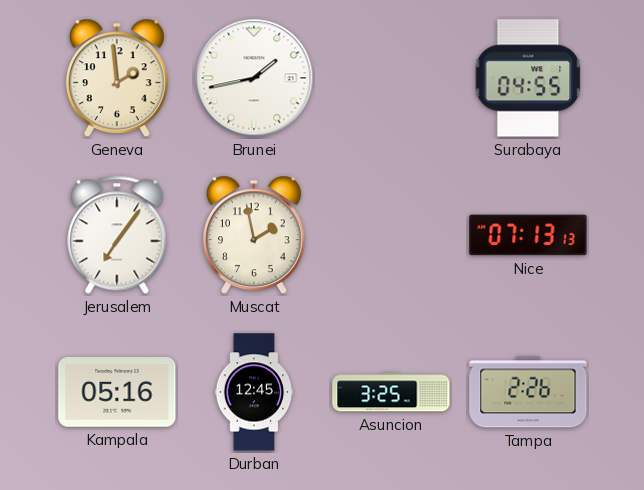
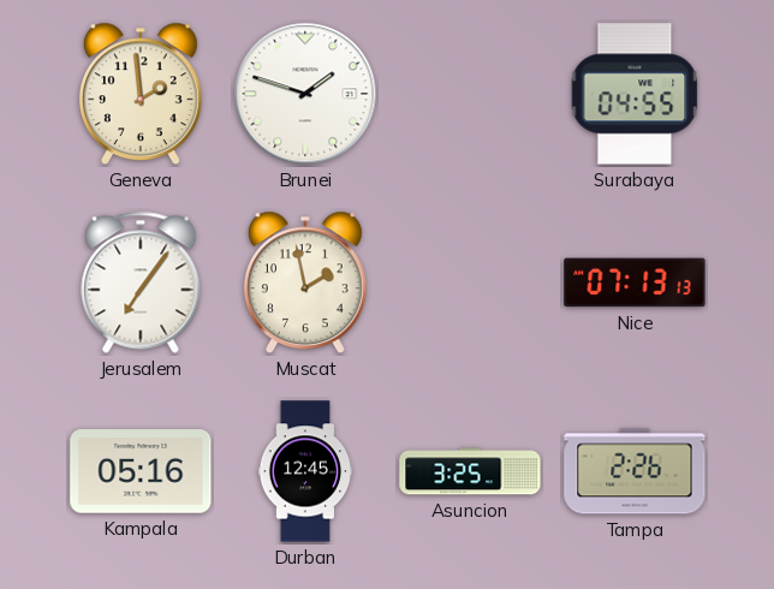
Brunei: 1:43 -> 1:48 (305, 94)
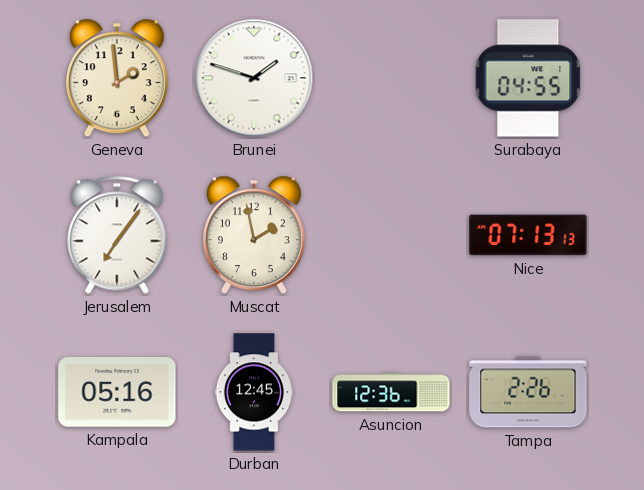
Asuncion: 3:25 -> 12:36 (391, 392)
